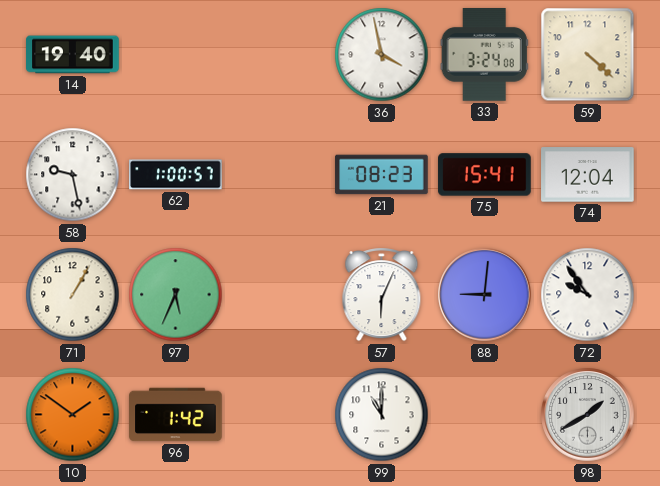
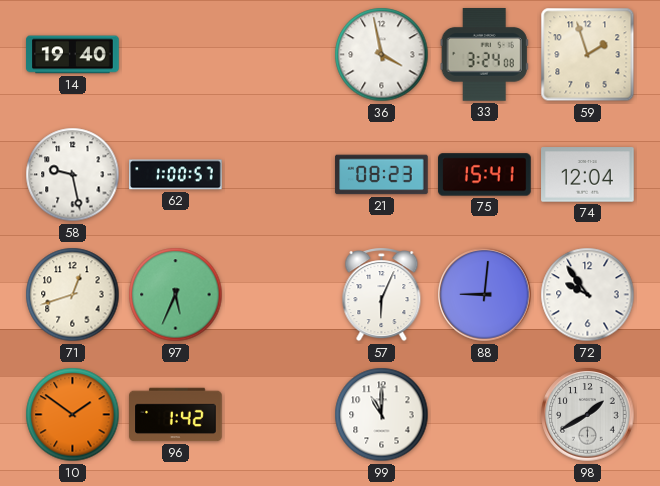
59: 4:22 -> 1:57 (588, 55)
71: 1:05 -> 12:42 (73, 295)
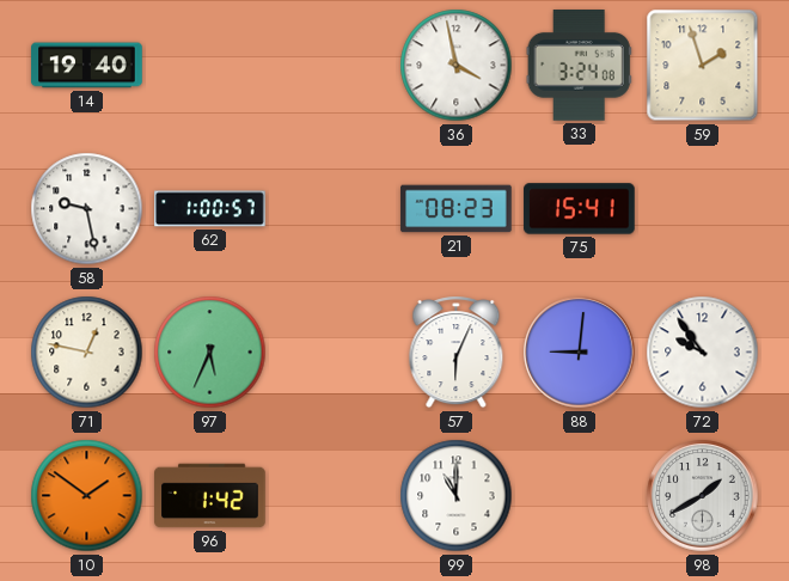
74: 12:04 -> none (588, 175)
71: 12:42 -> 12:47 (87, 353)
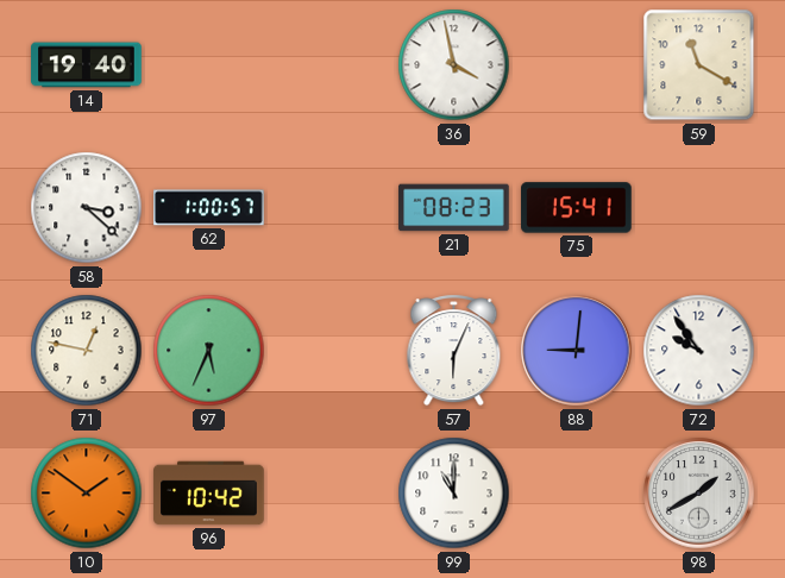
33: 3:24 -> none (579, 66)
59: 1:57 -> 11:20 (699, 65)
58: 9:28 -> 3:22 (87, 208)
96: 1:42 -> 10:42 (209, 494)
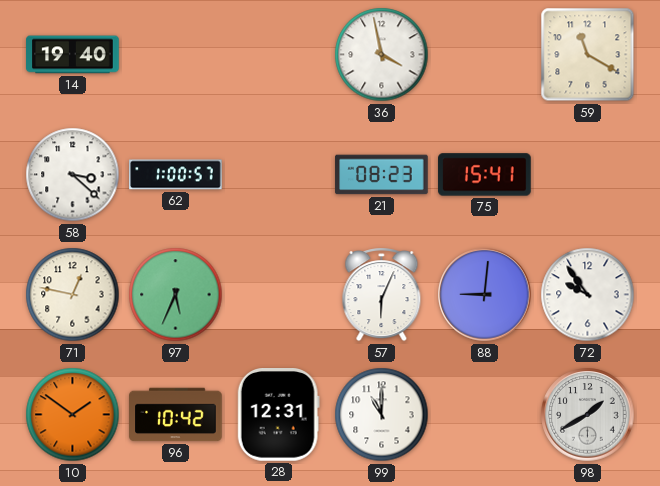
28: none -> 12:31 (278, 415)
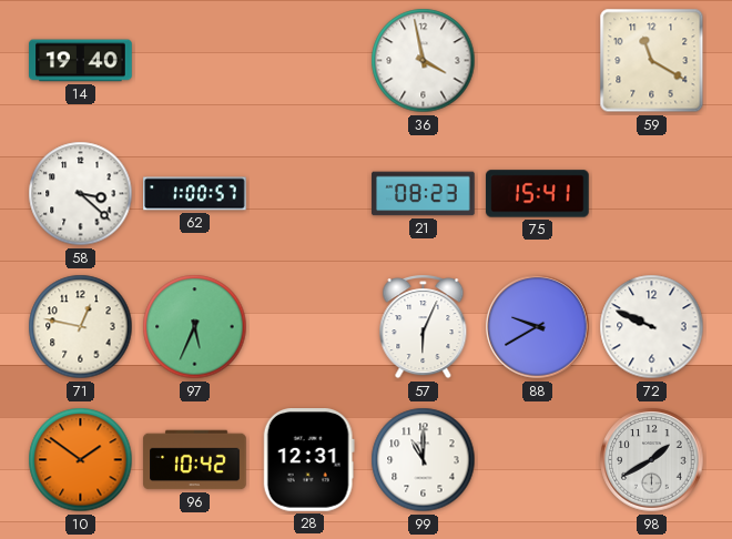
88: 9:01 -> 9:40 (538, 327)
72: 9:54 -> 9:49 (652, 327)
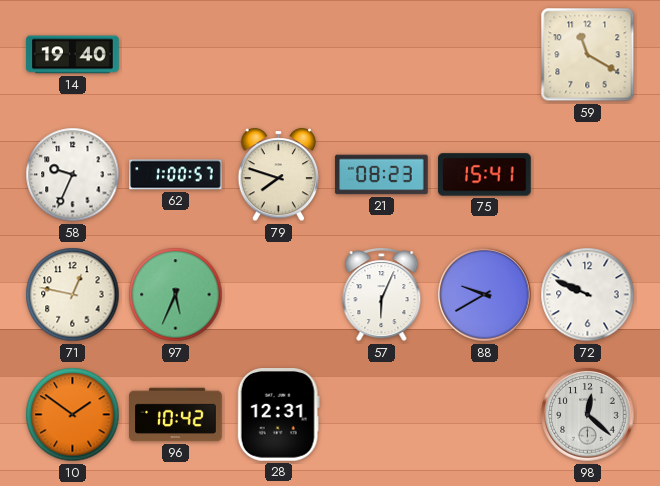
36: 3:58 -> none (424, 61)
58: 3:22 -> 9:34 (73, 175)
79: none -> 7:48 (279, 175)
99: 11:00 -> none (424, 460)
98: 1:40 -> 12:22 (588, 415)
